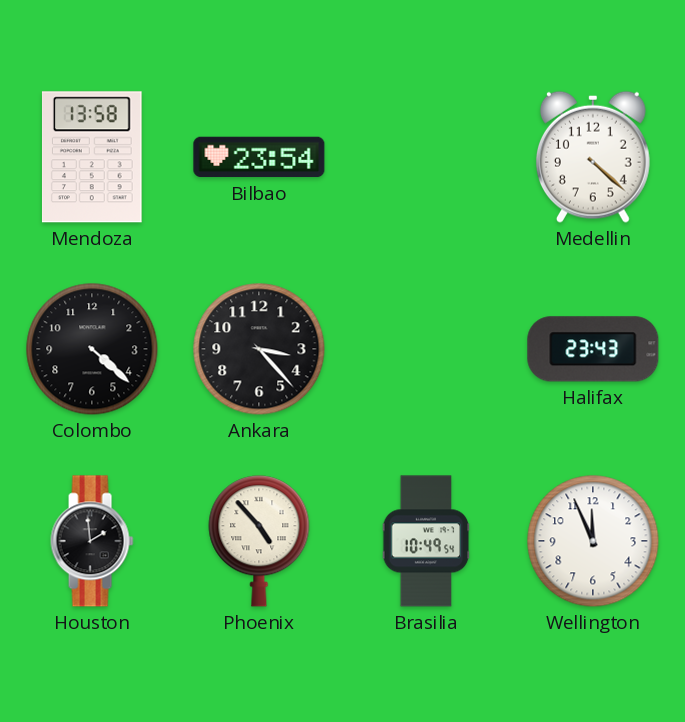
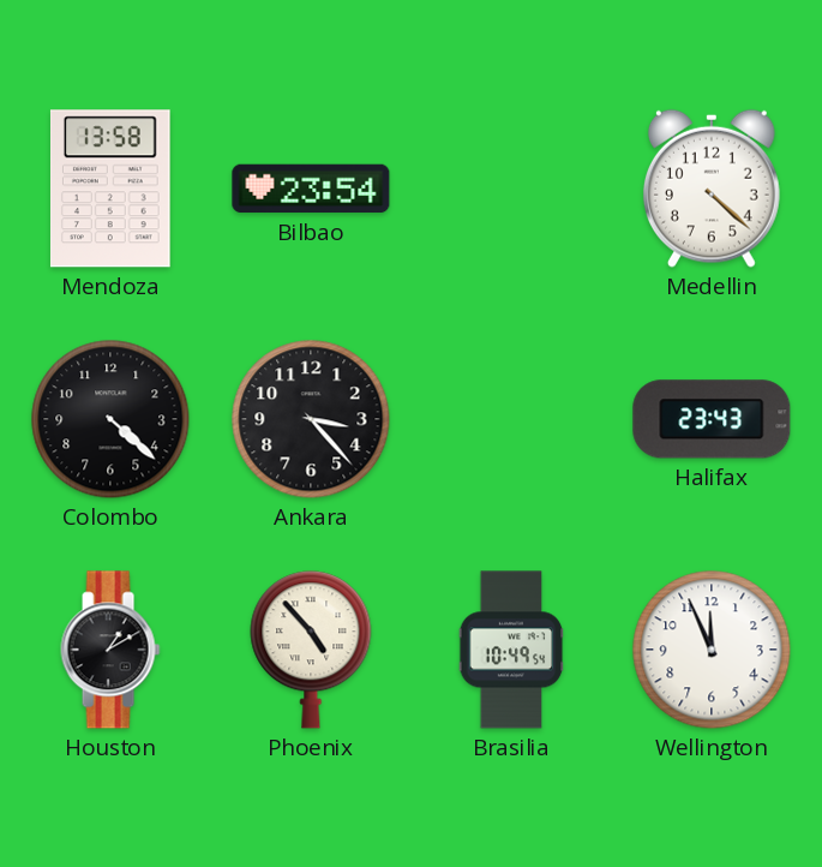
Houston: 1:59 -> 1:10 (110, 650)
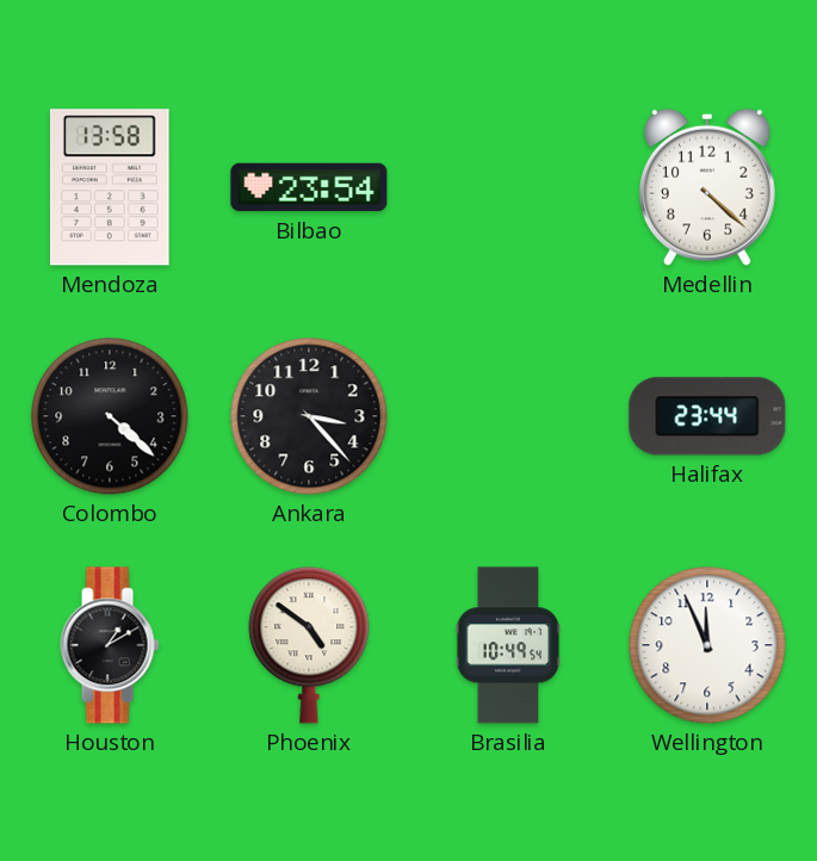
Halifax: 23:43 -> 23:44 (707, 416)
Phoenix: 4:53 -> 4:51 (309, 645)
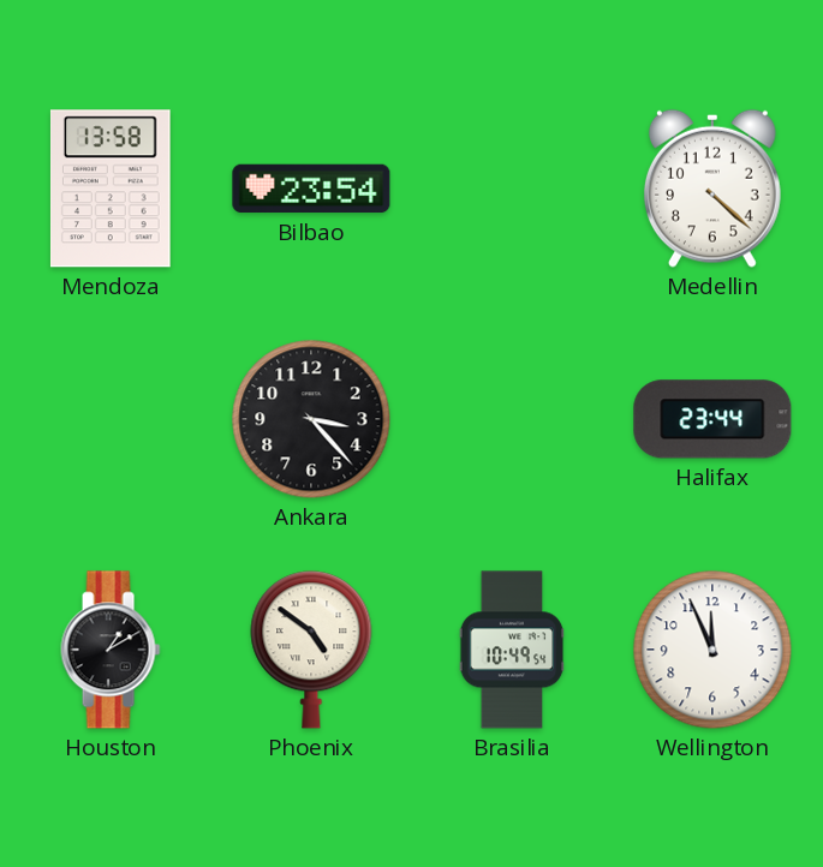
Colombo: 4:22 -> none (110, 416)
